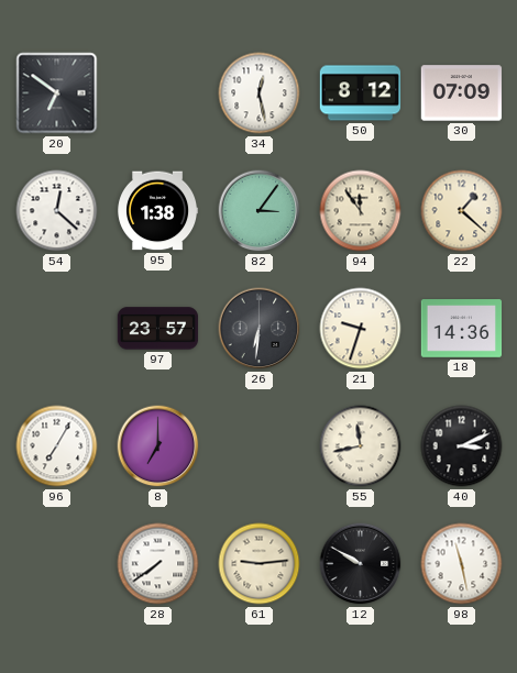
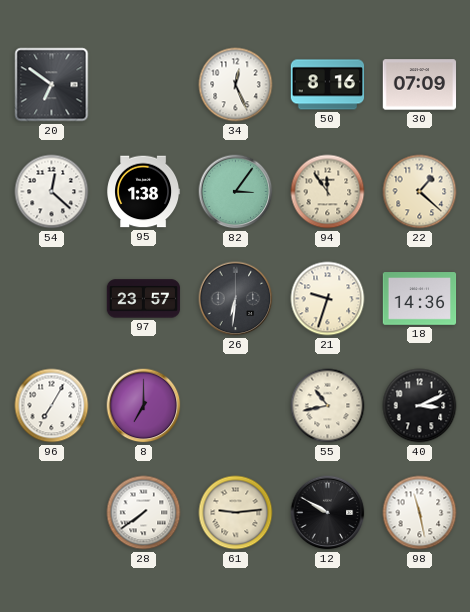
34: 12:28 -> 12:26 (236, 85)
50: 8:12 -> 8:16 (328, 85)
55: 11:43 -> 10:43 (328, 406)
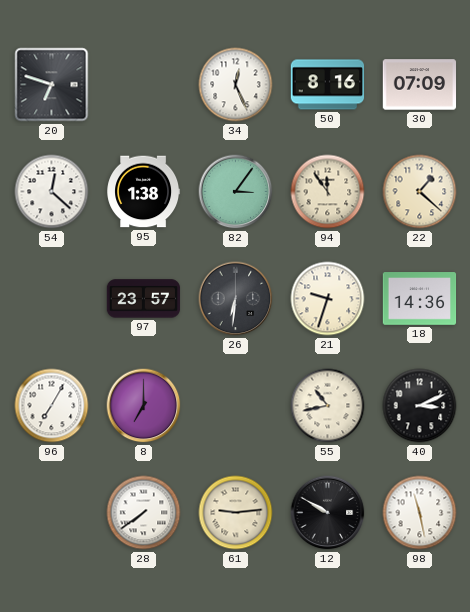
20: 6:51 -> 6:48 (52, 85)
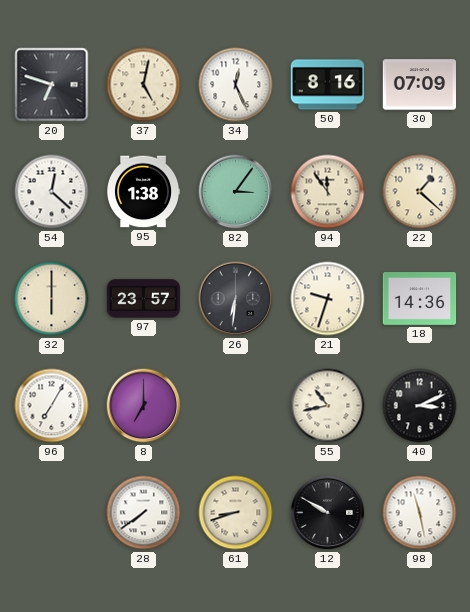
37: none -> 5:02 (144, 85)
32: none -> 6:00 (52, 299)
61: 9:14 -> 8:42 (236, 513)
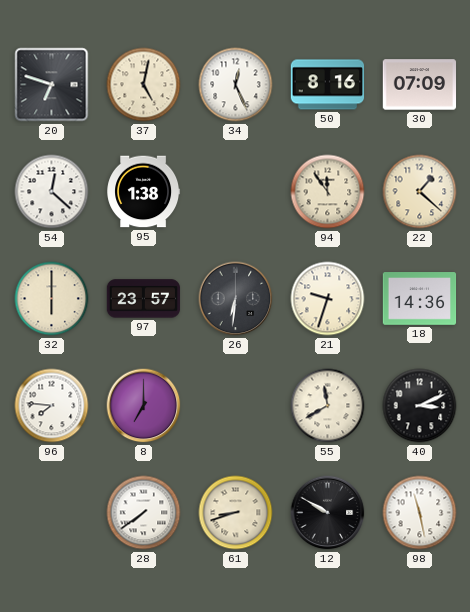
82: 3:06 -> none (236, 192)
96: 7:05 -> 7:46 (52, 406)
55: 10:43 -> 11:40 (328, 406)
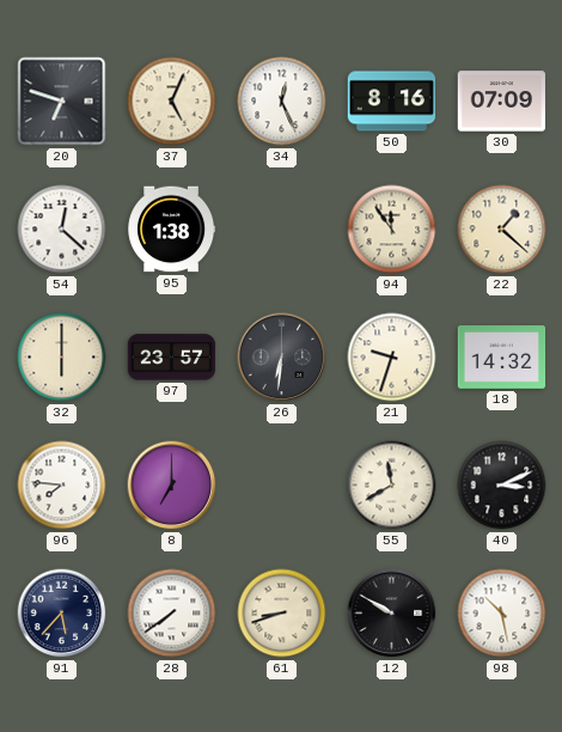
37: 5:02 -> 5:04 (172, 102)
18: 14:36 -> 14:32 (502, 358)
91: none -> 5:37 (62, 614)
98: 11:28 -> 10:28 (502, 614)
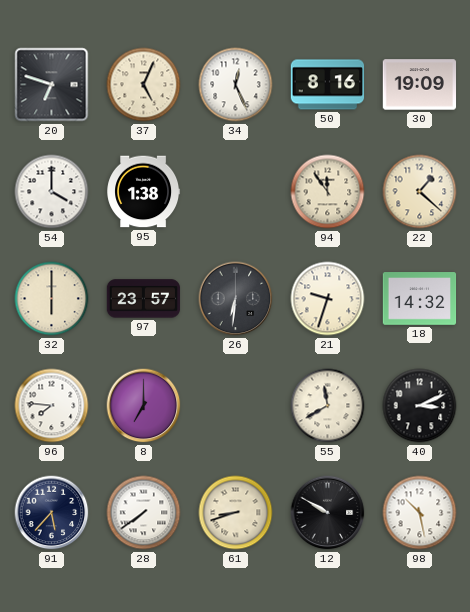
30: 07:09 -> 19:09 (420, 85)
54: 12:22 -> 4:00 (52, 192)
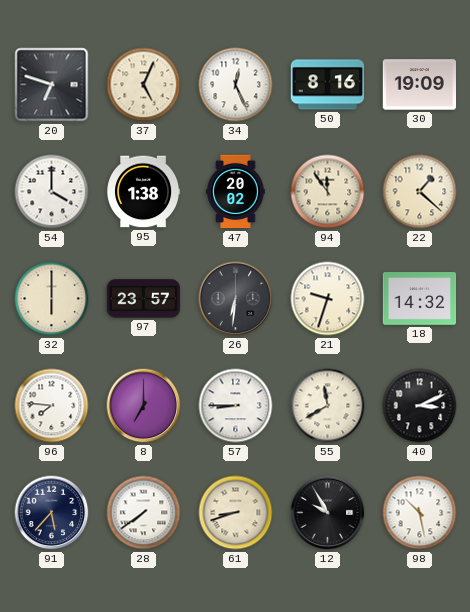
47: none -> 20:02 (236, 192)
57: none -> 8:45 (236, 406)
12: 9:50 -> 9:55 (328, 513)
